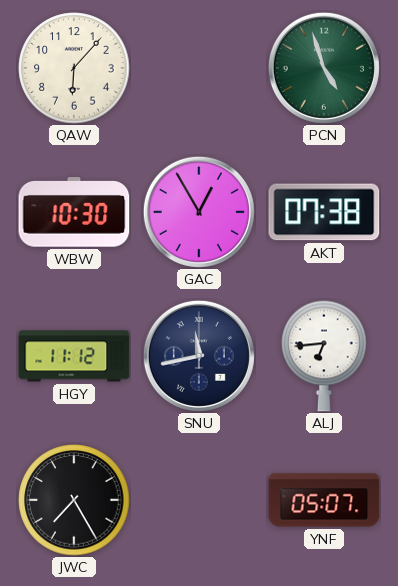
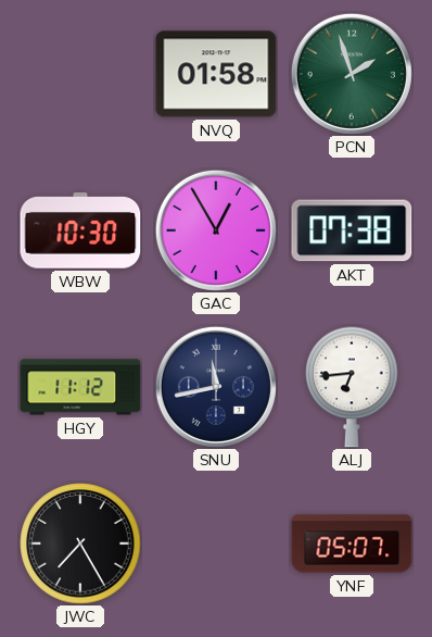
QAW: 6:07 -> none (74, 68)
NVQ: none -> 01:58 (216, 74)
PCN: 4:57 -> 1:57 (352, 74)
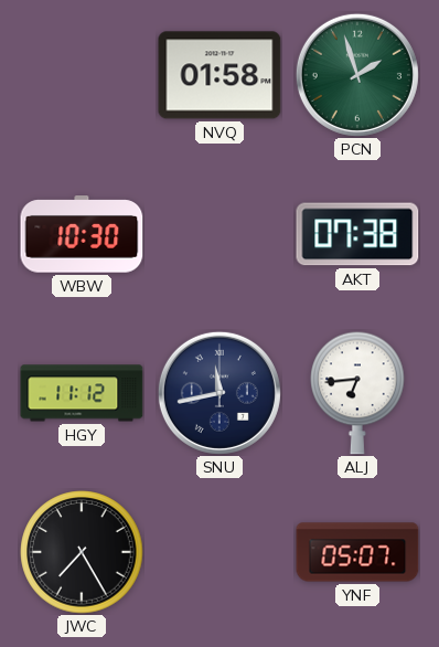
GAC: 12:55 -> none (216, 230)
